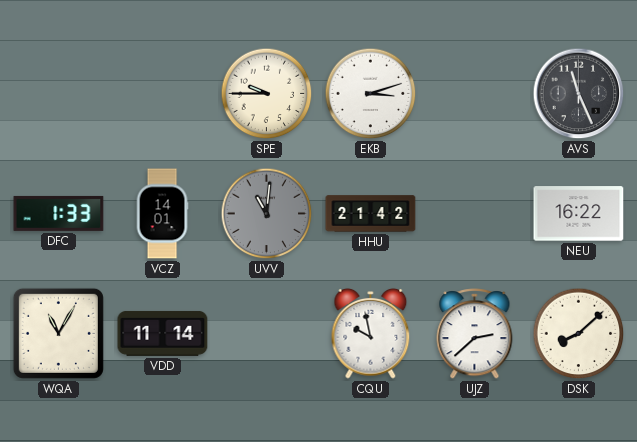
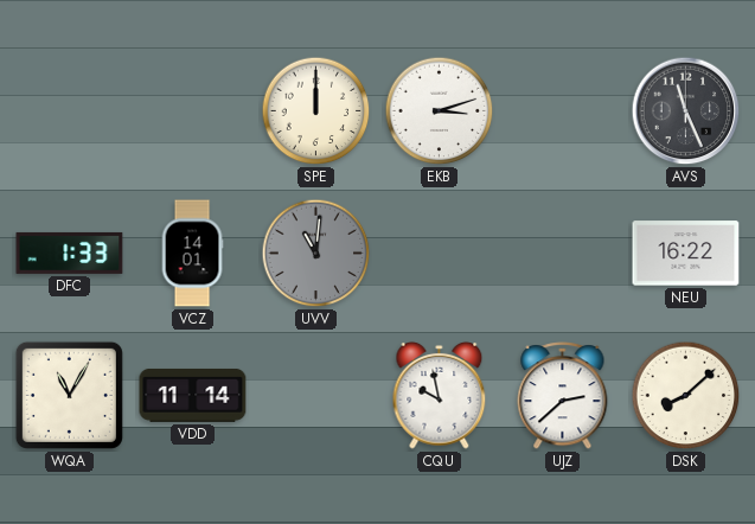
SPE: 9:45 -> 12:00 (316, 111)
HHU: 21:42 -> none (371, 214)
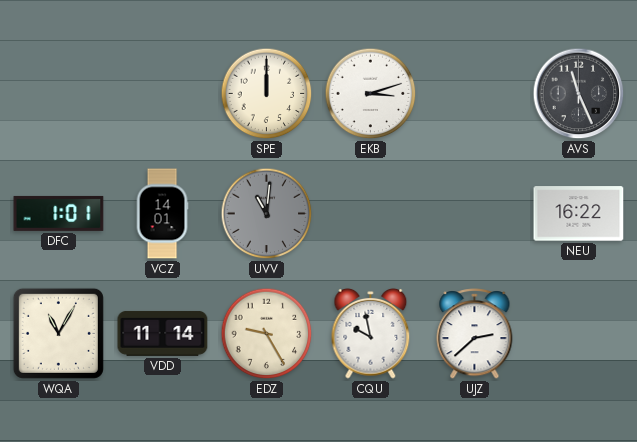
DFC: 1:33 -> 1:01 (59, 213)
EDZ: none -> 9:25 (267, 334)
DSK: 8:08 -> none (686, 396)
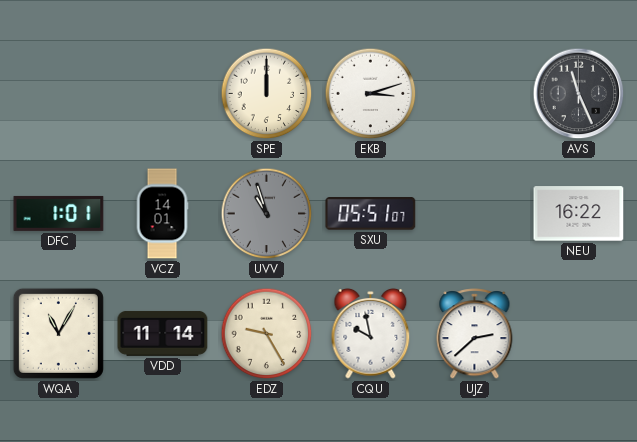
UVV: 11:01 -> 10:57 (267, 214)
SXU: none -> 05:51 (371, 214)
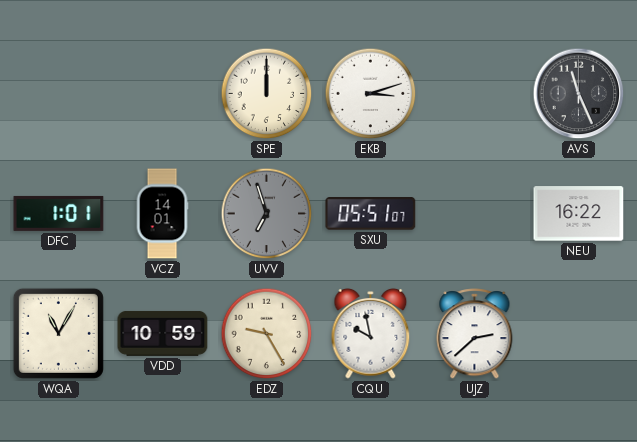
UVV: 10:57 -> 6:57 (267, 214)
VDD: 11:14 -> 10:59 (163, 333)
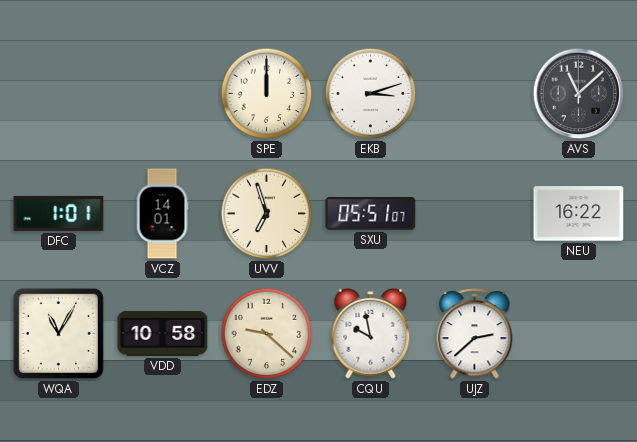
AVS: 11:26 -> 11:08 (579, 94)
UVV dial: grey -> cream (267, 214)
VDD: 10:59 -> 10:58 (163, 333)
EDZ: 9:25 -> 9:22 (267, 334)
